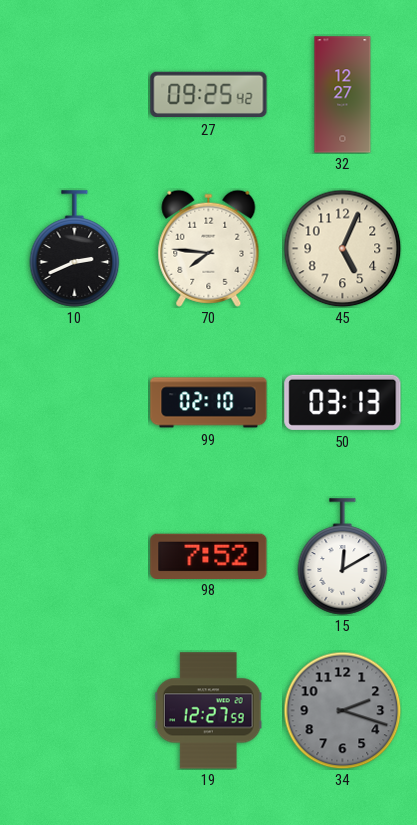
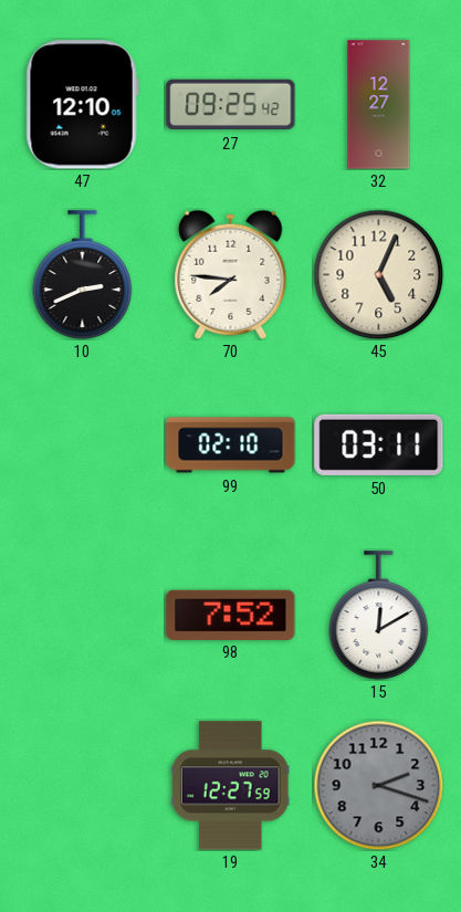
47: none -> 12:10 (82, 105)
50: 03:13 -> 03:11 (379, 444)
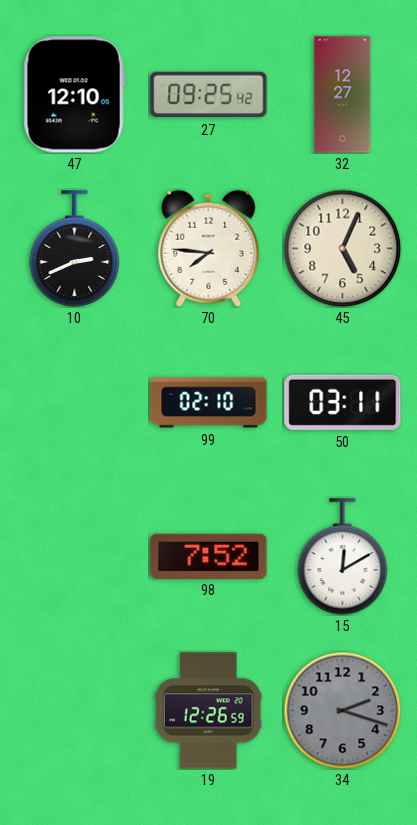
19: 12:27 -> 12:26 (208, 711)
